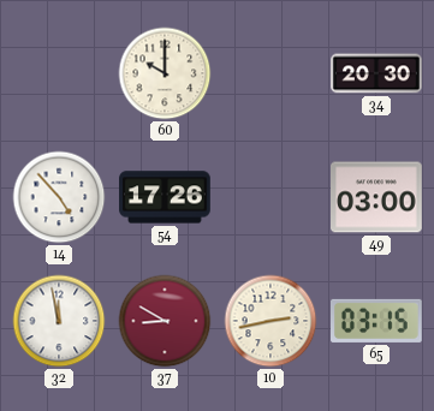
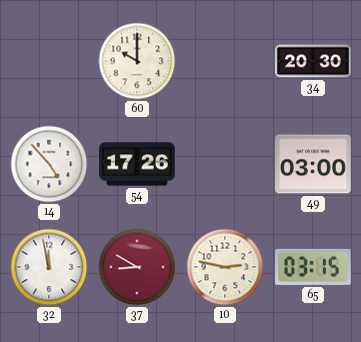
10: 2:43 -> 2:47 (225, 267)
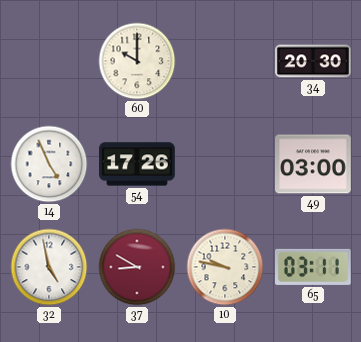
14: 4:53 -> 4:56 (49, 164)
32: 11:58 -> 4:58 (49, 267)
10: 2:47 -> 9:47 (225, 267)
65: 03:15 -> 03:11 (314, 267)
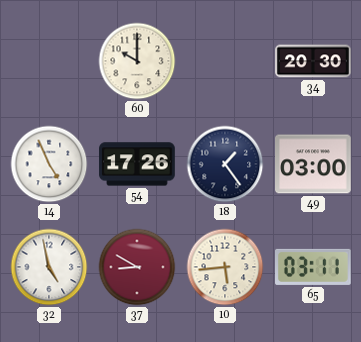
18: none -> 1:24 (225, 164)
10: 9:47 -> 5:44 (225, 267)
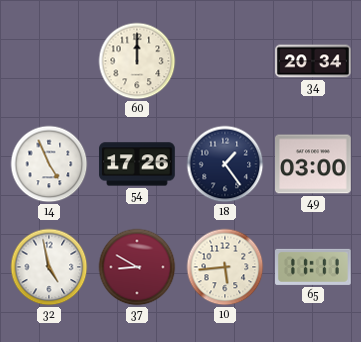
60: 10:00 -> 12:00 (137, 61)
34: 20:30 -> 20:34 (314, 61)
65: 03:11 -> 11:11 (314, 267)
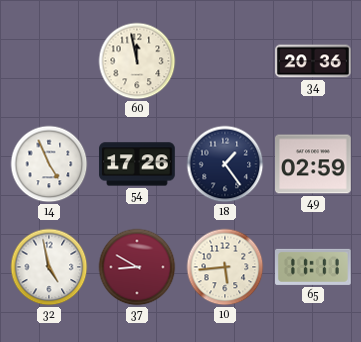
60: 12:00 -> 11:58 (137, 61)
34: 20:34 -> 20:36 (314, 61)
49: 03:00 -> 02:59 (314, 164)
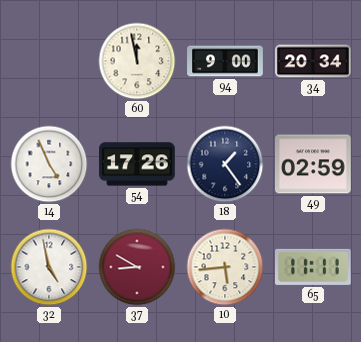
94: none -> 9:00 (225, 61)
34: 20:36 -> 20:34 (314, 61)
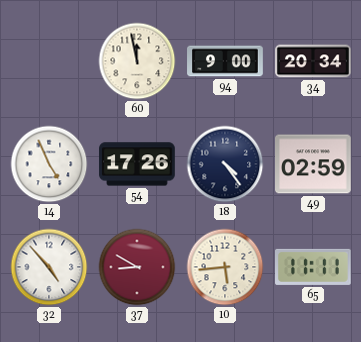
18: 1:24 -> 4:24 (225, 164)
32: 4:58 -> 4:53 (49, 267)
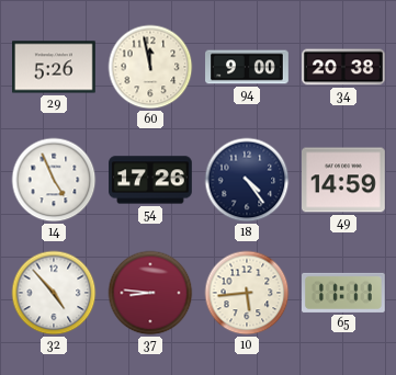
29: none -> 5:26 (55, 67)
34: 20:34 -> 20:38 (344, 67)
49: 02:59 -> 14:59 (344, 180)
37: 8:50 -> 8:46 (150, 293)
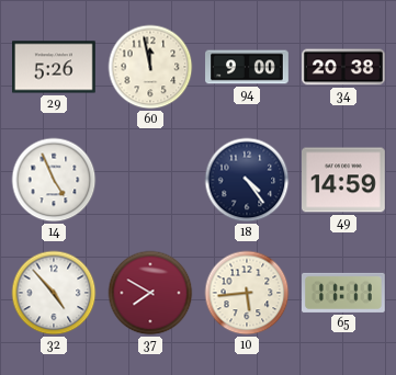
54: 17:26 -> none (150, 180)
37: 8:46 -> 7:50 (150, 293)
